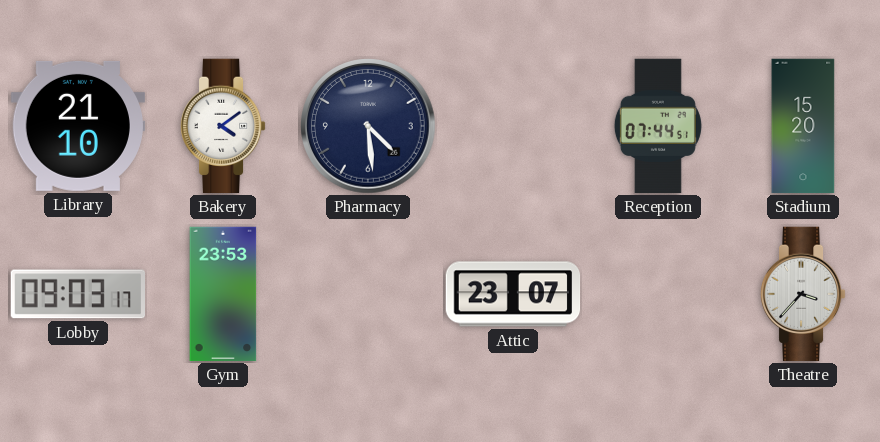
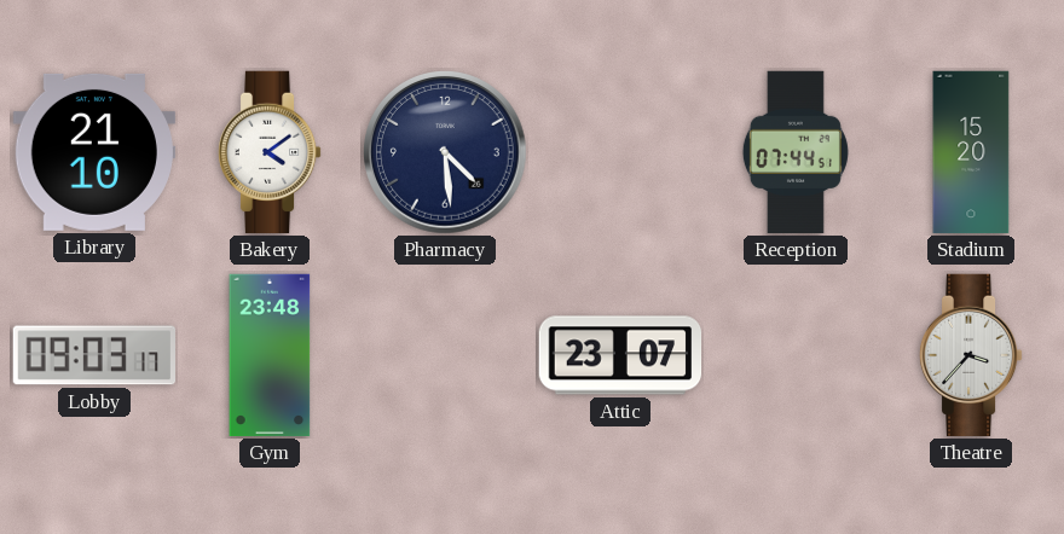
Gym: 23:53 -> 23:48 (270, 355)
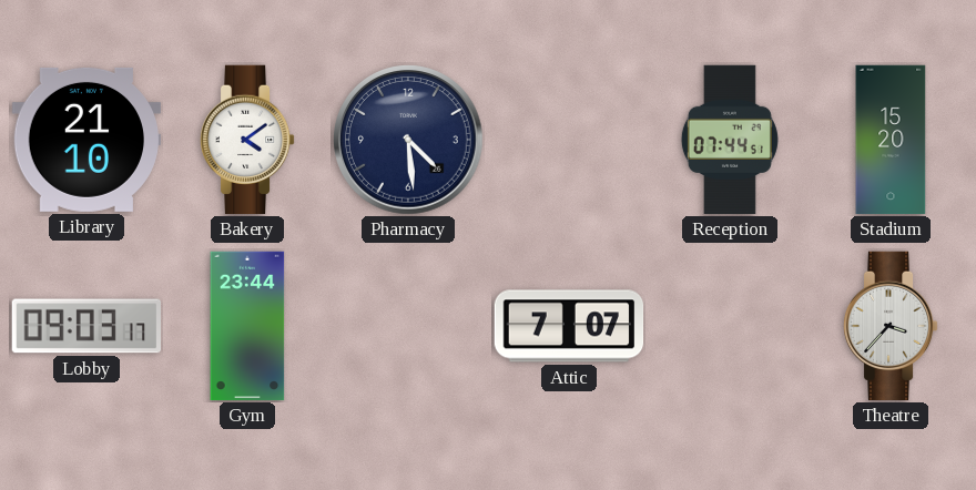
Gym: 23:48 -> 23:44 (247, 326)
Attic: 23:07 -> 7:07 (569, 326)
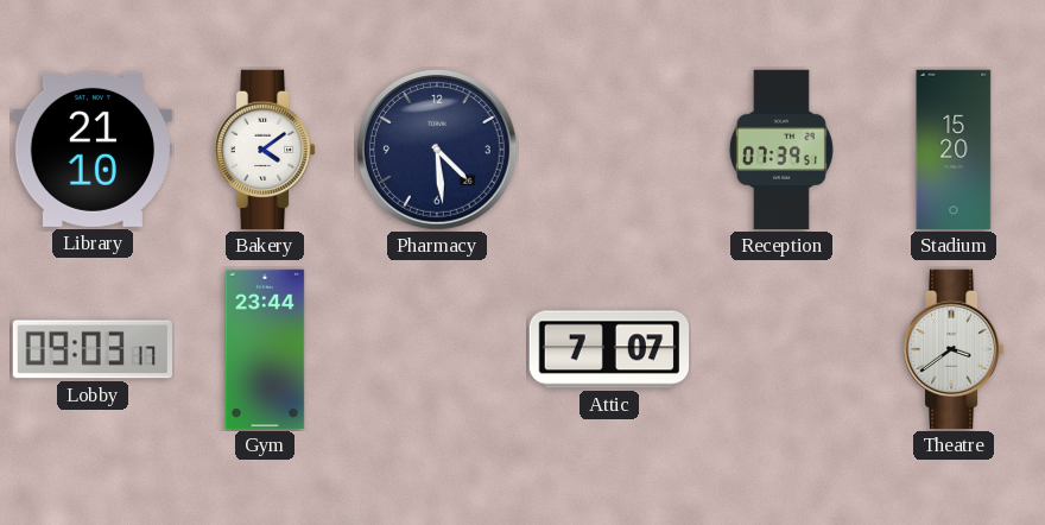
Reception: 07:44 -> 07:39 (781, 150)
Theatre: 3:37 -> 3:39 (954, 349)
